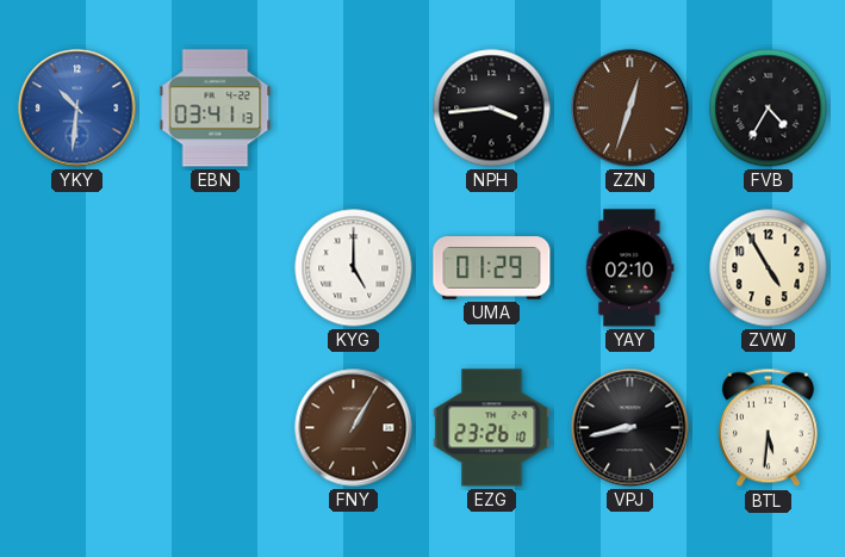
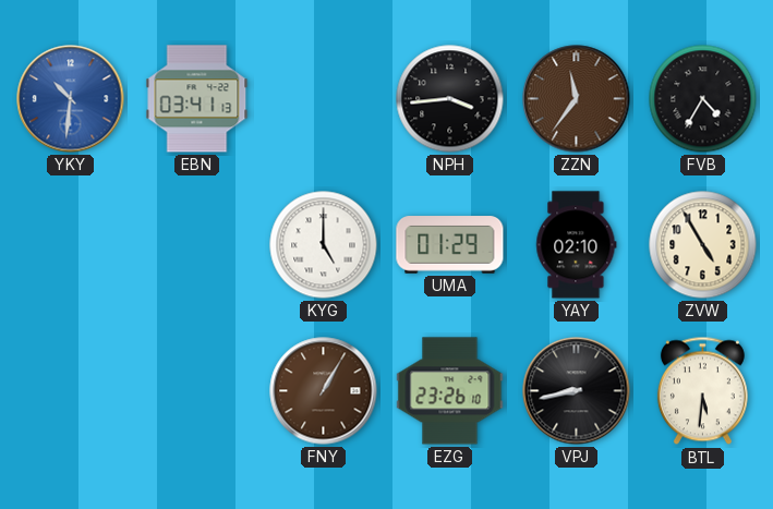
ZZN: 12:33 -> 11:36 (577, 99)
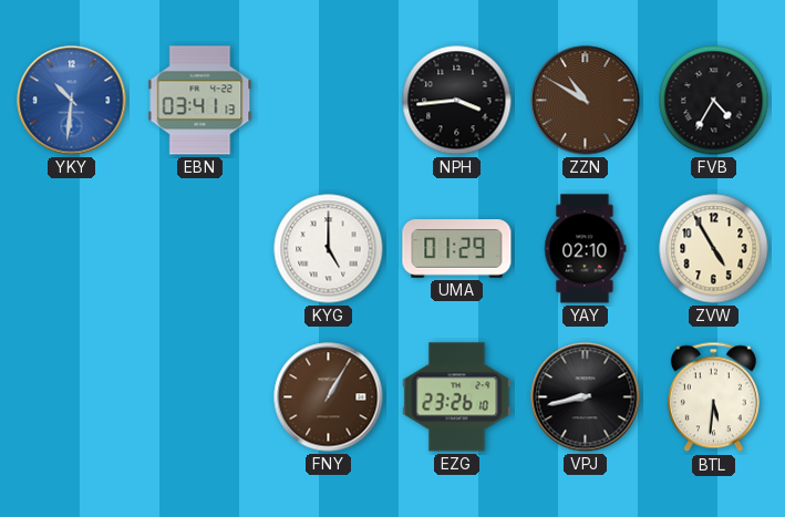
ZZN: 11:36 -> 10:50 (586, 101)
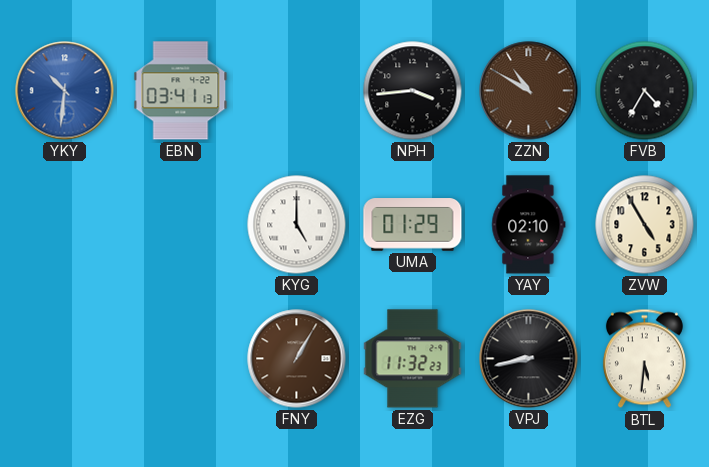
EZG: 23:26 -> 11:32 (413, 359)
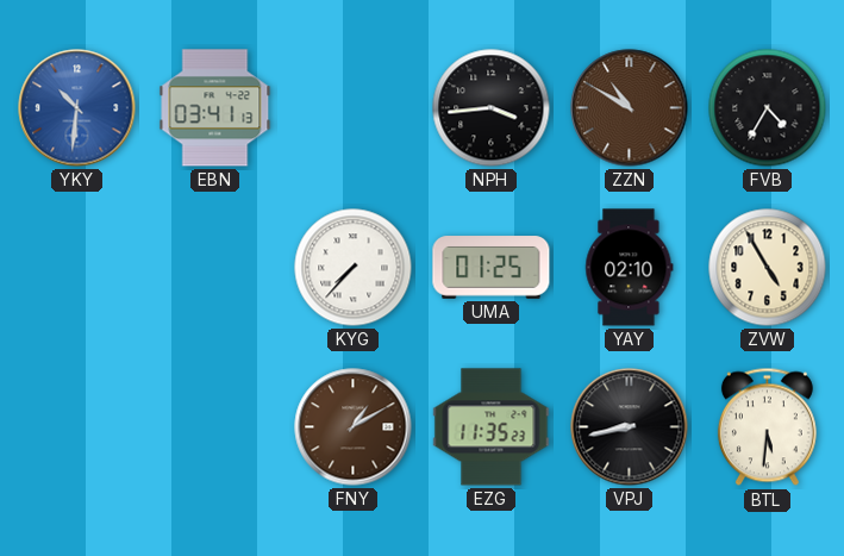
KYG: 5:00 -> 7:37 (354, 268)
UMA: 01:29 -> 01:25 (492, 268)
FNY: 1:05 -> 1:10 (354, 427)
EZG: 11:32 -> 11:35 (492, 427)
